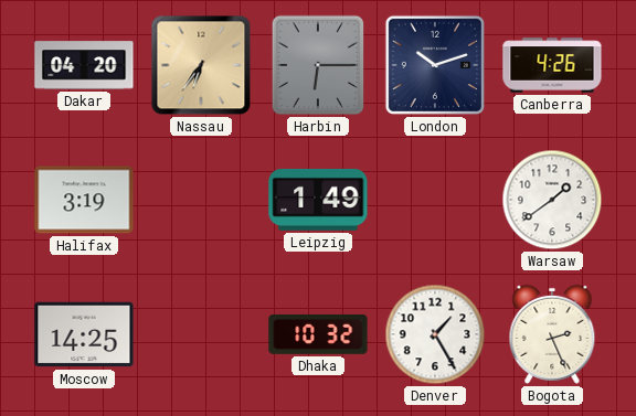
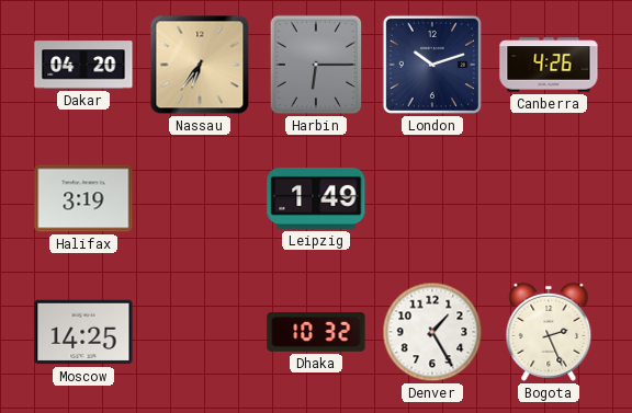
Warsaw: 1:39 -> none (552, 200)
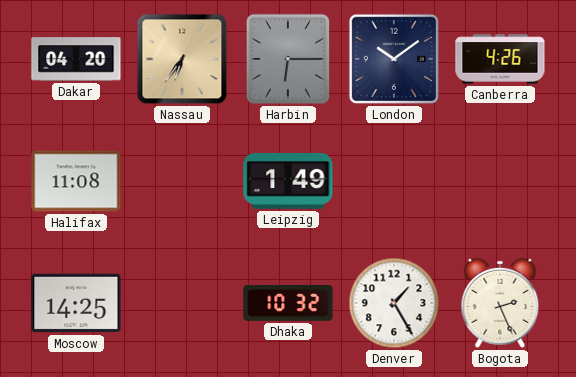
London: 10:12 -> 10:09 (394, 59)
Halifax: 3:19 -> 11:08 (76, 181)
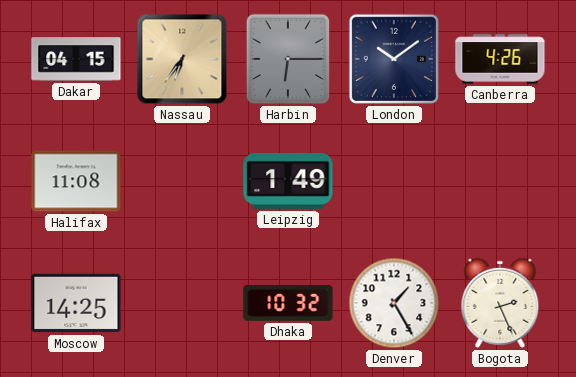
Dakar: 04:20 -> 04:15 (76, 59)
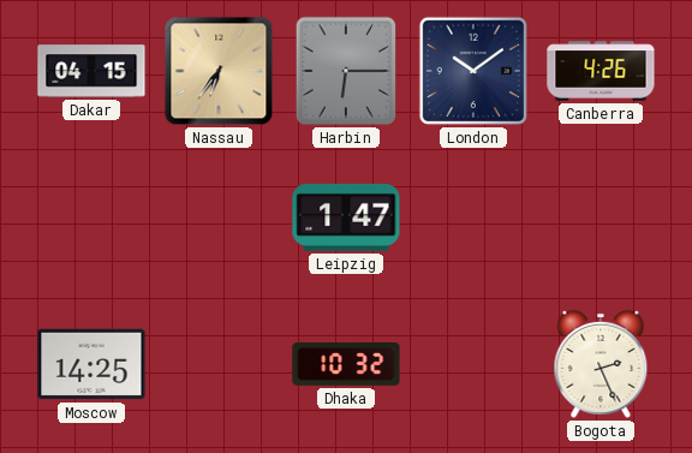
Halifax: 11:08 -> none (76, 181)
Leipzig: 1:49 -> 1:47 (346, 217)
Denver: 1:25 -> none (394, 303)
